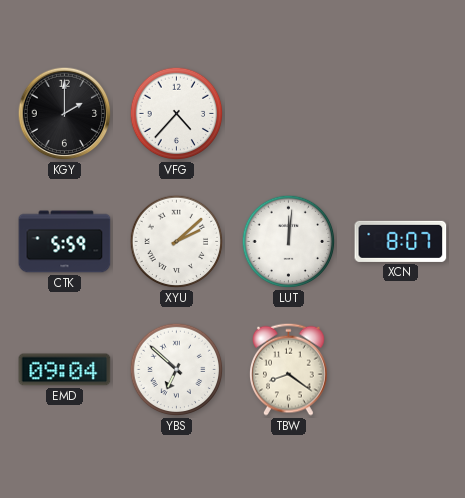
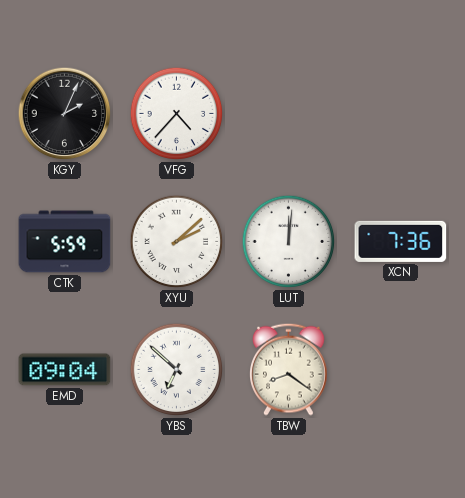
KGY: 2:00 -> 2:04 (65, 114)
XCN: 8:07 -> 7:36 (401, 241)
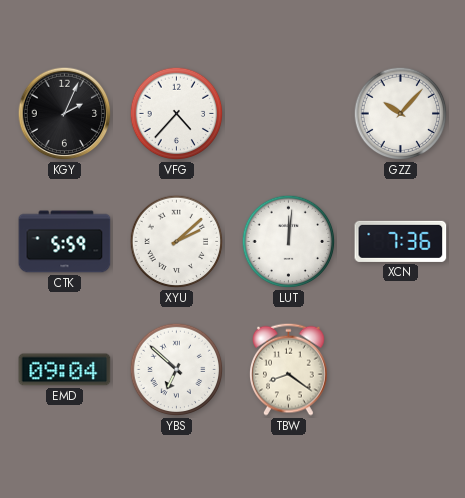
GZZ: none -> 10:07 (401, 114)
